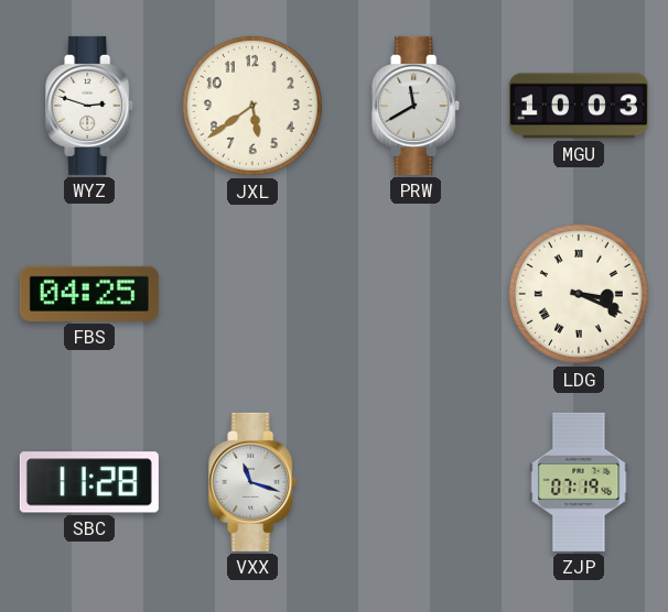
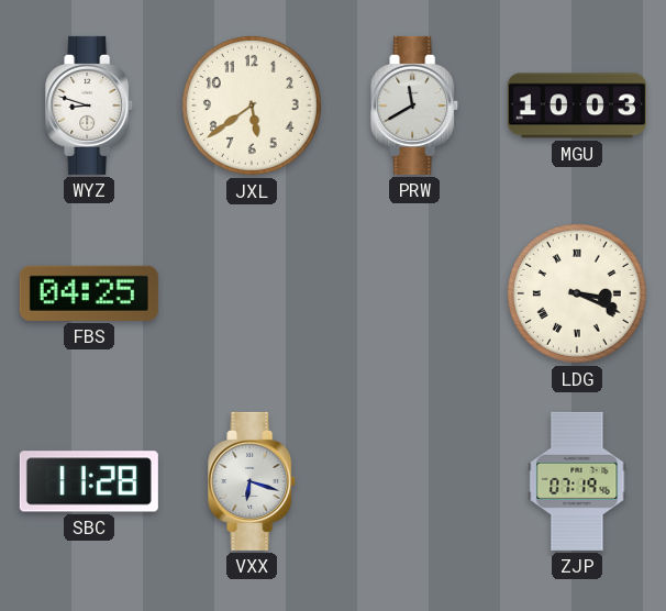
WYZ: 2:48 -> 8:48 (90, 105)
VXX: 11:18 -> 6:18 (253, 481)
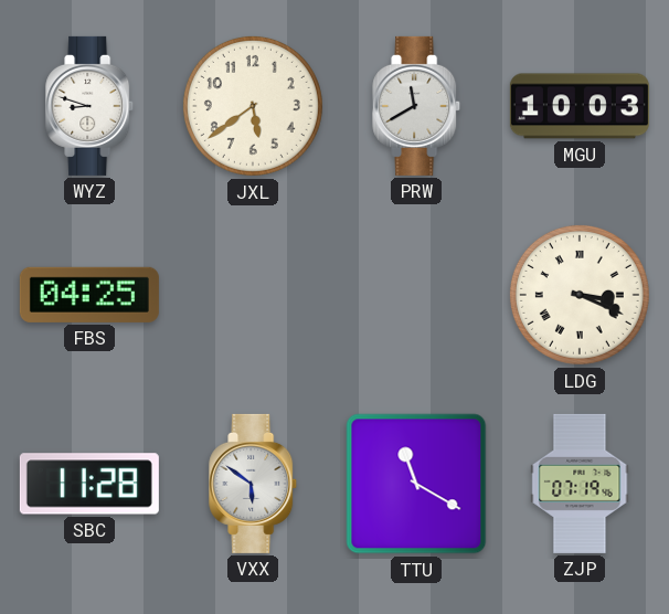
VXX: 6:18 -> 5:51 (254, 484)
TTU: none -> 11:20 (416, 484)
